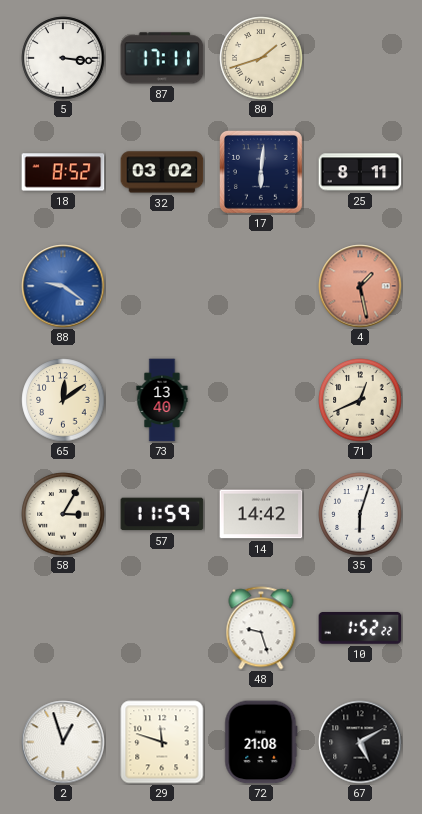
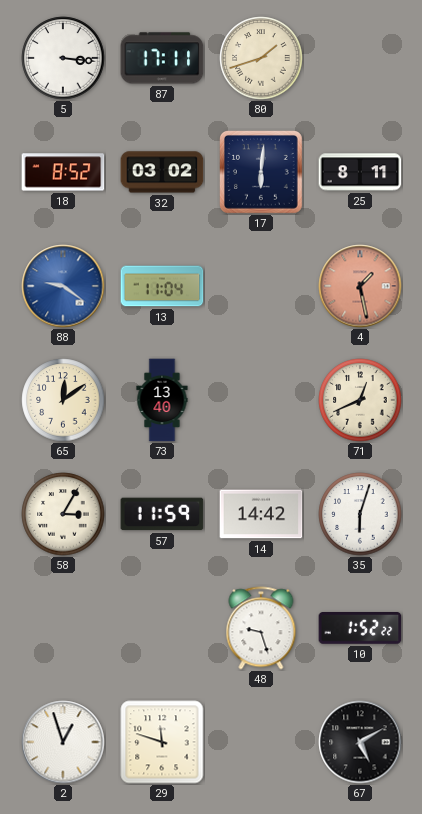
13: none -> 11:04 (162, 286)
72: 21:08 -> none (261, 742)
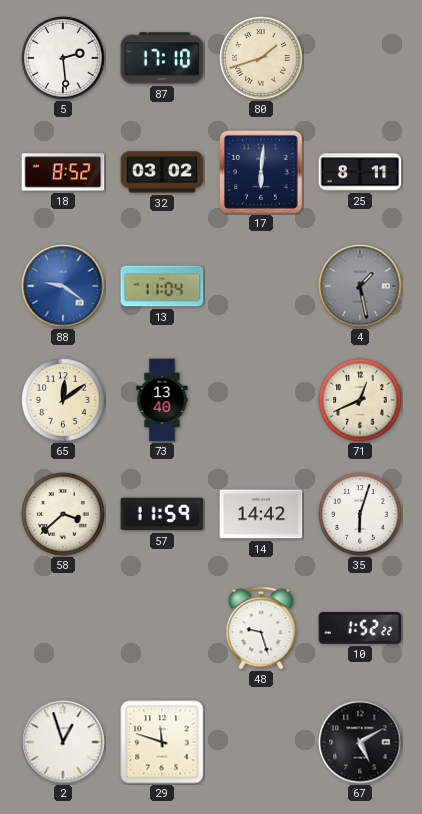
5: 3:16 -> 2:29 (63, 58)
87: 17:11 -> 17:10 (162, 58)
4 dial: salmon -> grey (360, 286)
58: 3:05 -> 3:38 (63, 514)
